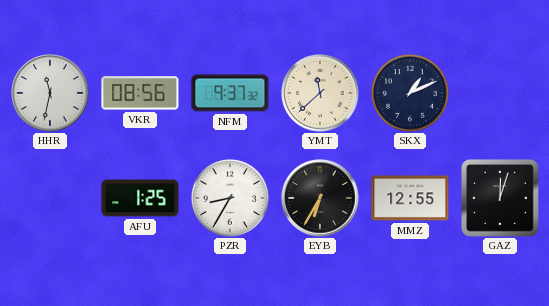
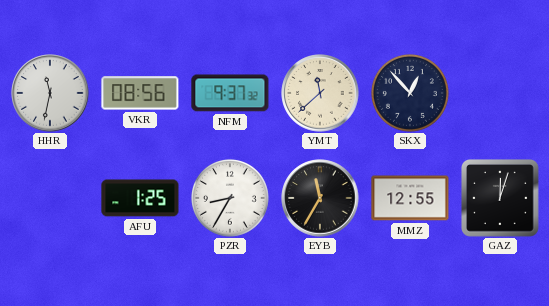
SKX: 1:11 -> 12:53 (410, 93)
EYB: 6:35 -> 11:35 (320, 198)
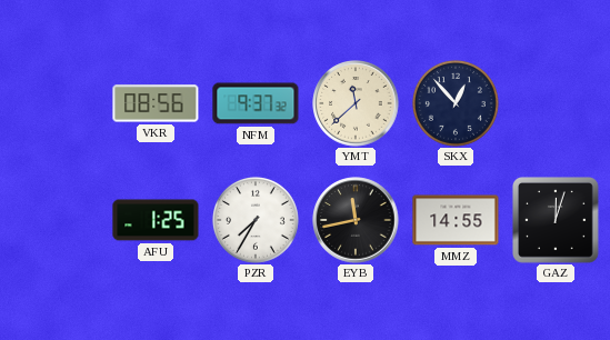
HHR: 11:32 -> none (50, 93)
PZR: 8:35 -> 7:35 (256, 220)
EYB: 11:35 -> 11:43 (356, 220)
MMZ: 12:55 -> 14:55 (456, 220)
